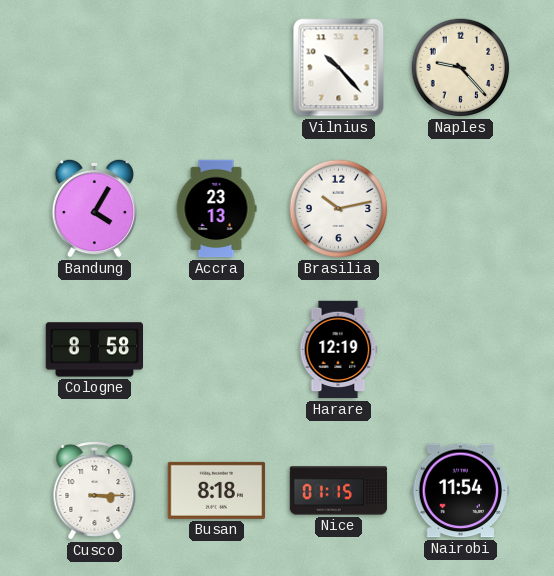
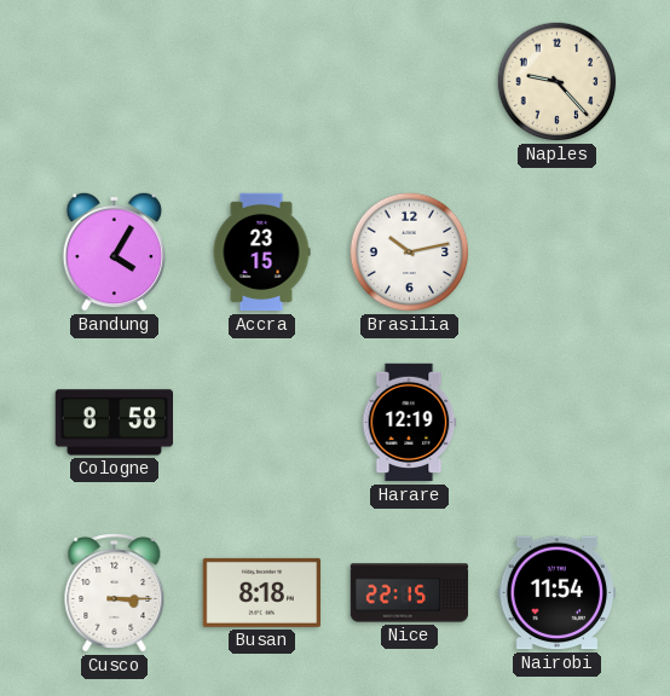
Vilnius: 10:23 -> none (339, 68)
Accra: 23:13 -> 23:15 (261, 253)
Nice: 01:15 -> 22:15 (410, 593)
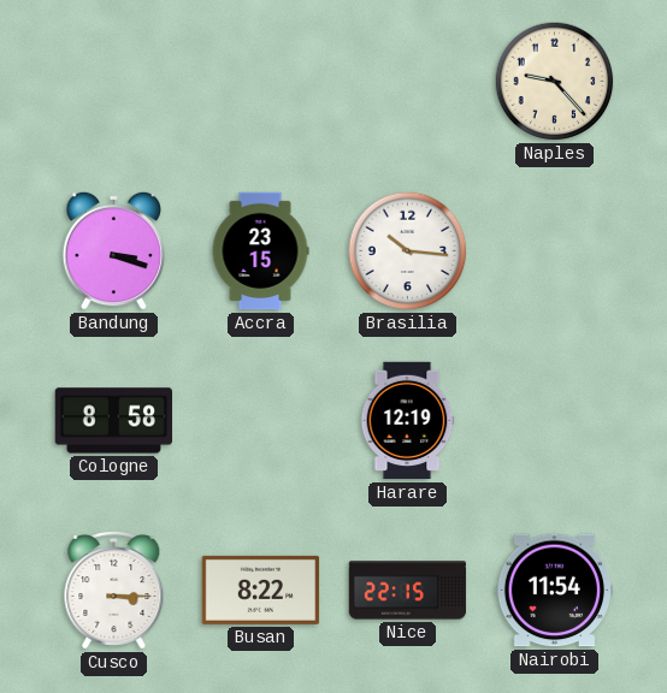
Bandung: 4:05 -> 3:18 (113, 250)
Brasilia: 10:13 -> 10:16 (408, 251)
Busan: 8:18 -> 8:22 (261, 590)
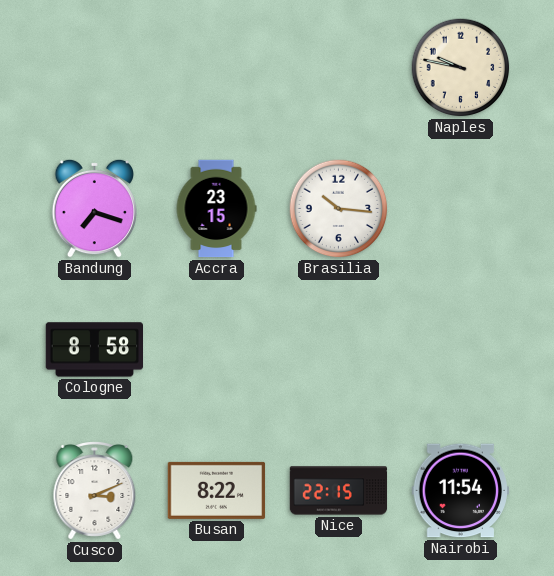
Naples: 9:23 -> 9:47 (461, 68)
Bandung: 3:18 -> 7:18 (94, 208)
Harare: 12:19 -> none (407, 421)
Cusco: 3:15 -> 3:11 (95, 491)
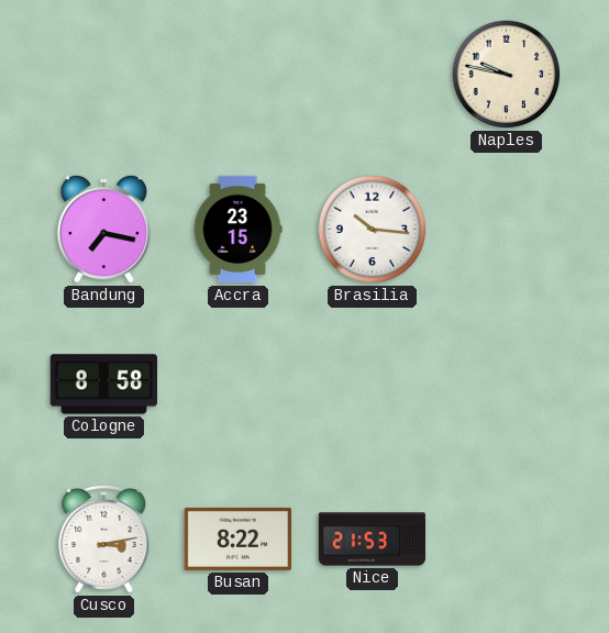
Bandung: 7:18 -> 7:17 (103, 229)
Cusco: 3:11 -> 3:13 (104, 540)
Nice: 22:15 -> 21:53 (373, 540)
Nairobi: 11:54 -> none (461, 491)
